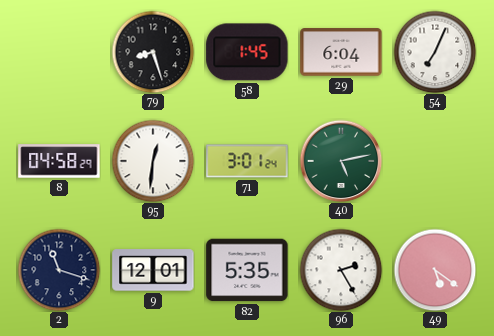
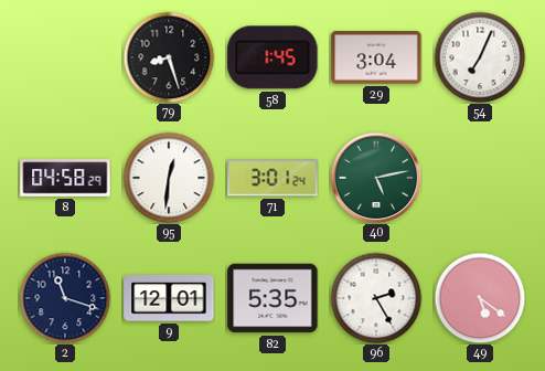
29: 6:04 -> 3:04 (376, 57)
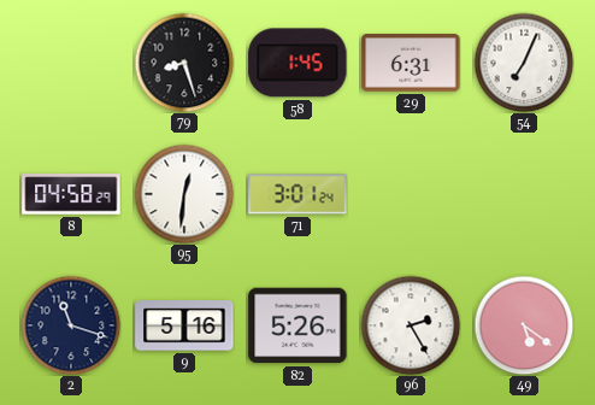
29: 3:04 -> 6:31 (411, 63)
40: 5:13 -> none (376, 178)
9: 12:01 -> 5:16 (184, 325)
82: 5:35 -> 5:26 (297, 325)
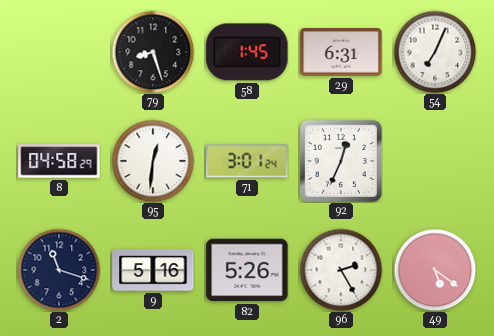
92: none -> 12:34 (341, 161)
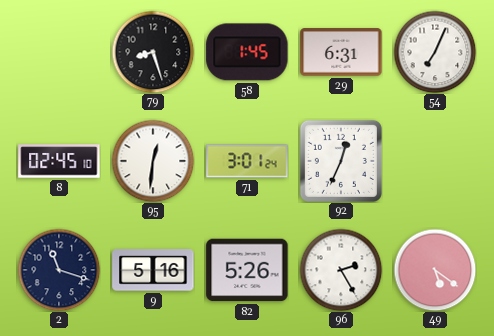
8: 04:58 -> 02:45 (59, 161)
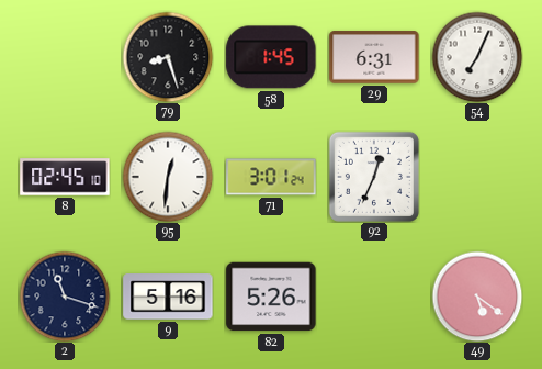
96: 2:25 -> none (341, 270)
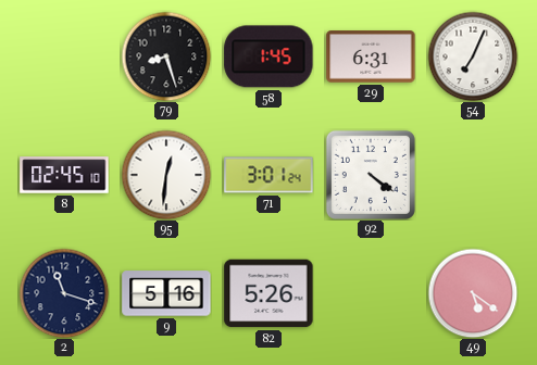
92: 12:34 -> 4:21 (371, 175)
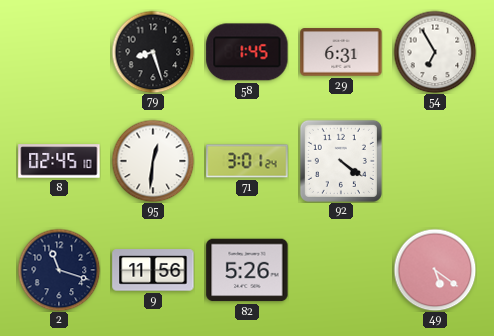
54: 7:04 -> 6:55 (435, 52)
9: 5:16 -> 11:56 (153, 270)
